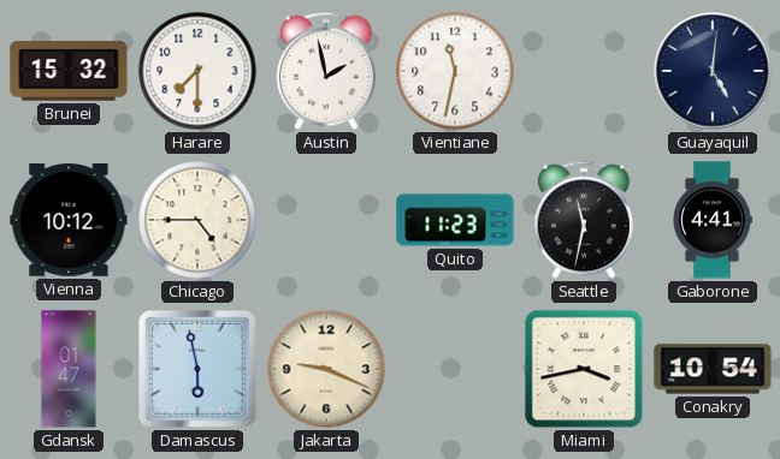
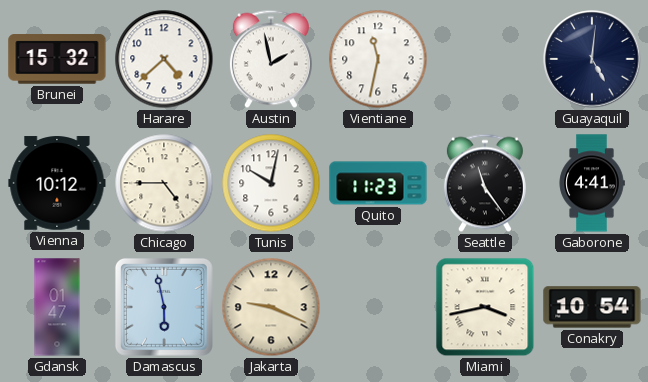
Harare: 7:30 -> 4:38 (164, 59)
Tunis: none -> 10:02 (271, 183)
Seattle: 11:32 -> 11:24 (485, 183)
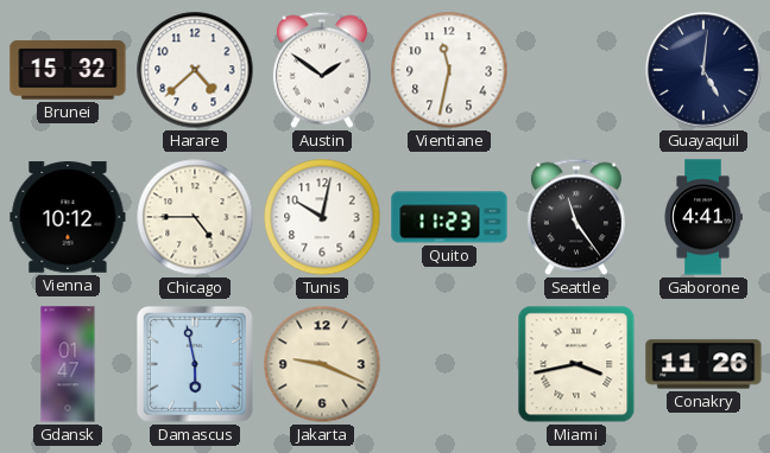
Austin: 1:58 -> 1:51 (322, 70)
Conakry: 10:54 -> 11:26 (703, 364)
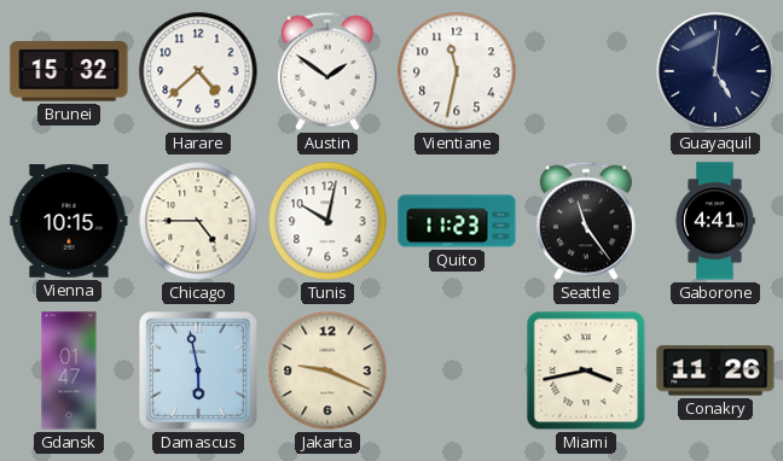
Vienna: 10:12 -> 10:15 (69, 221)
